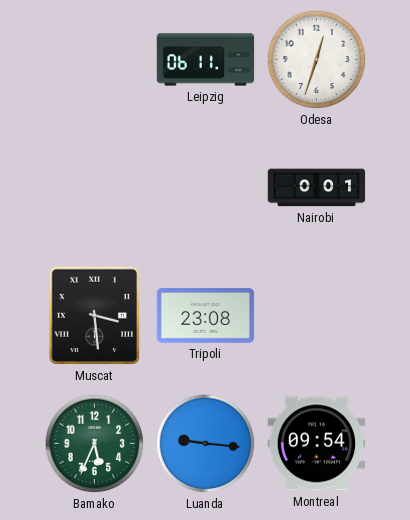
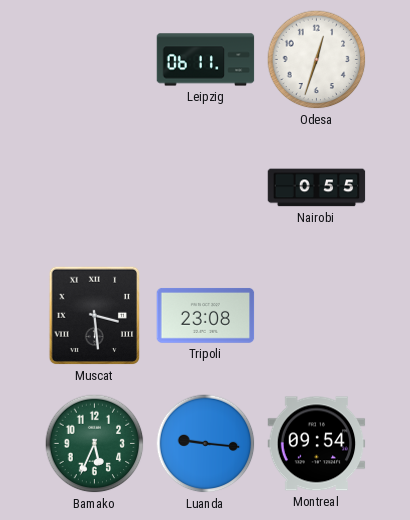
Nairobi: 0:01 -> 0:55 (317, 188)
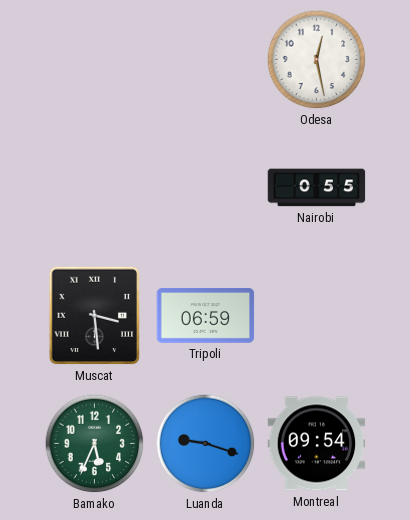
Leipzig: 06:11 -> none (206, 60)
Odesa: 12:33 -> 12:28 (317, 60)
Tripoli: 23:08 -> 06:59 (206, 316)
Luanda: 9:16 -> 9:18 (206, 444)
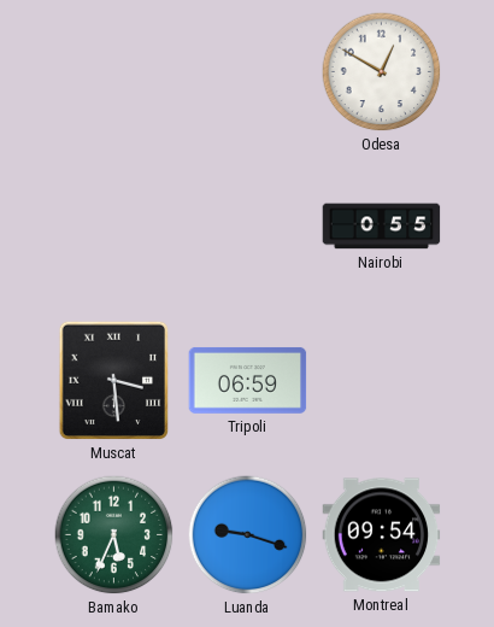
Odesa: 12:28 -> 12:50 (382, 72)
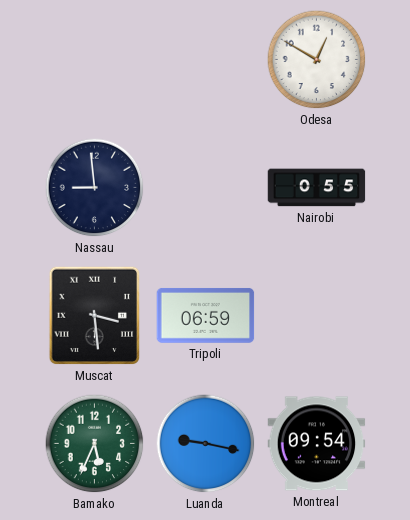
Nassau: none -> 8:59 (95, 188)
Luanda: 9:18 -> 9:17 (206, 444)
